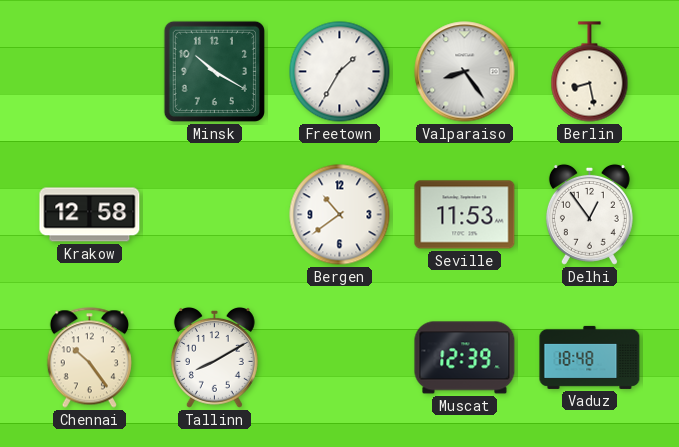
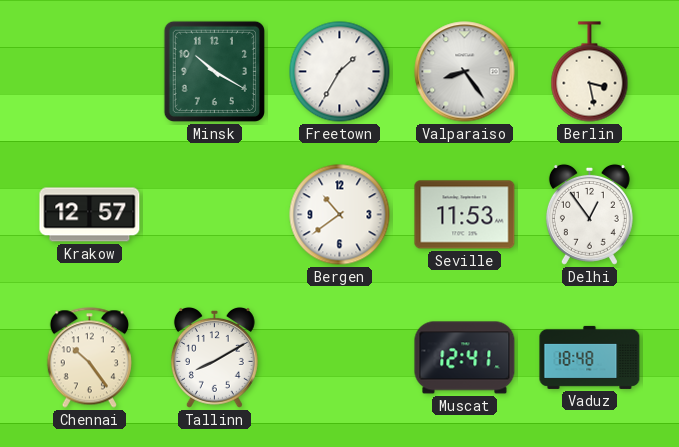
Berlin: 8:28 -> 3:28 (590, 72)
Krakow: 12:58 -> 12:57 (90, 215)
Muscat: 12:39 -> 12:41 (465, 358)
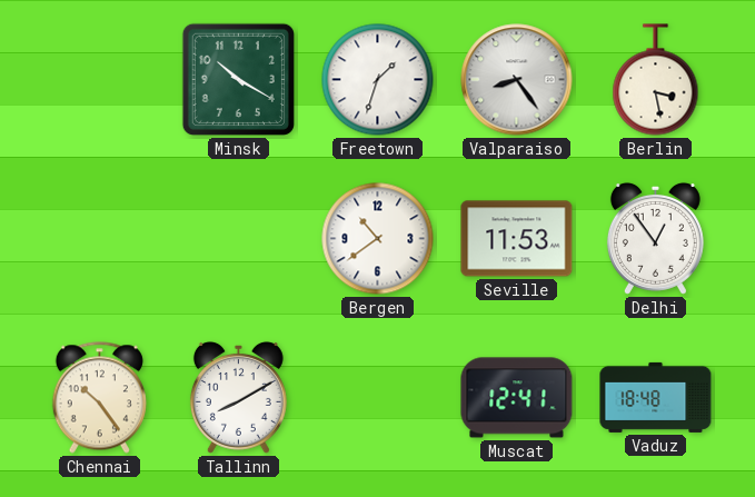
Freetown: 1:35 -> 1:33 (378, 80)
Krakow: 12:57 -> none (90, 215)
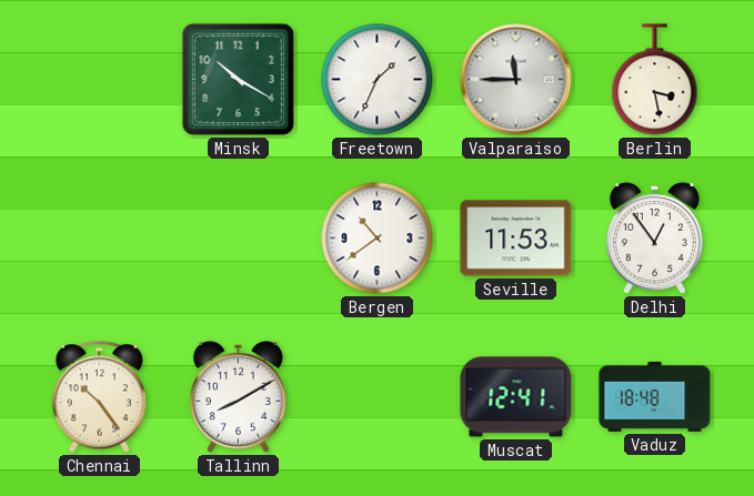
Freetown: 1:33 -> 1:34 (378, 80)
Valparaiso: 8:24 -> 11:45 (516, 80)
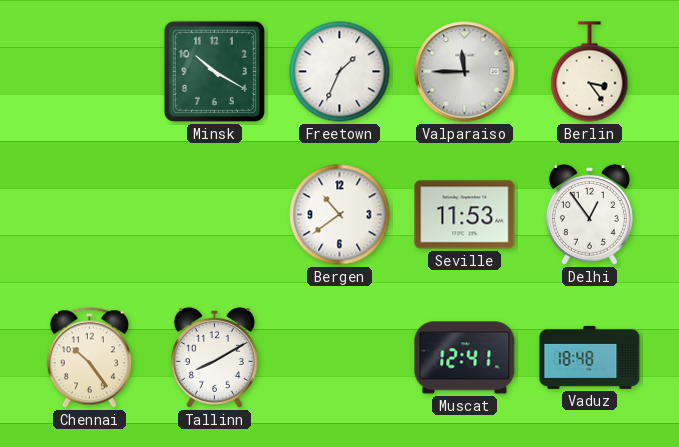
Berlin: 3:28 -> 3:24 (590, 72)
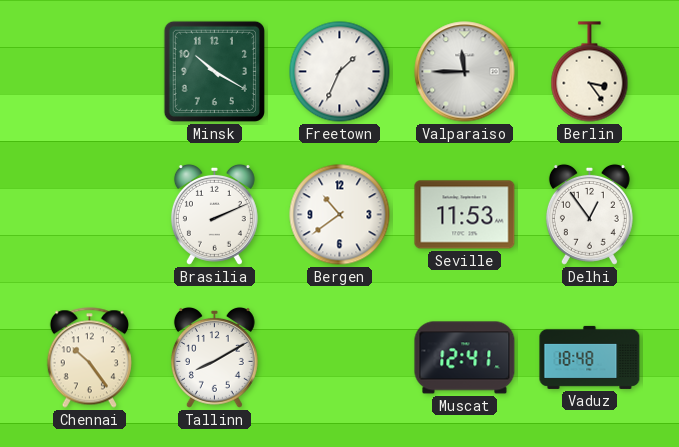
Brasilia: none -> 2:11 (214, 214)
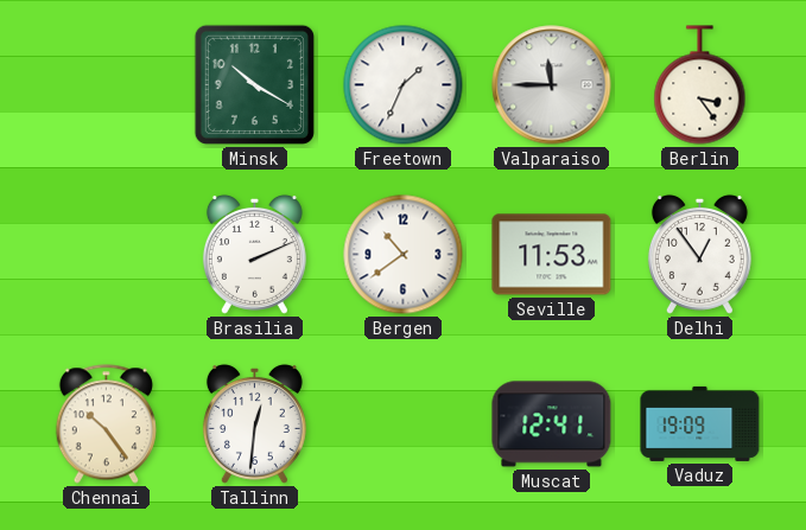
Tallinn: 8:10 -> 12:31 (254, 423)
Vaduz: 18:48 -> 19:09 (700, 423)
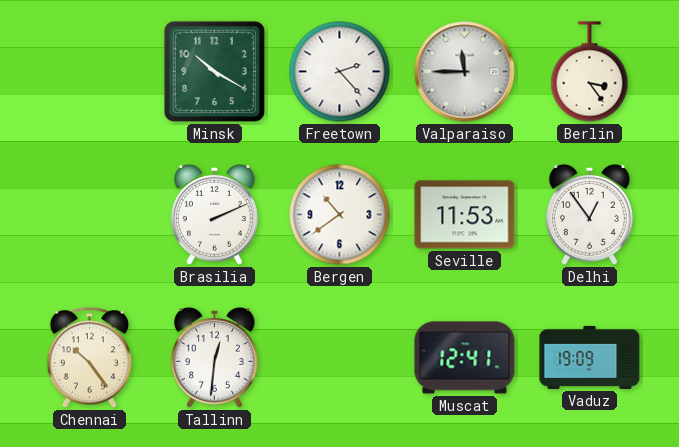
Freetown: 1:34 -> 2:23 (340, 72)
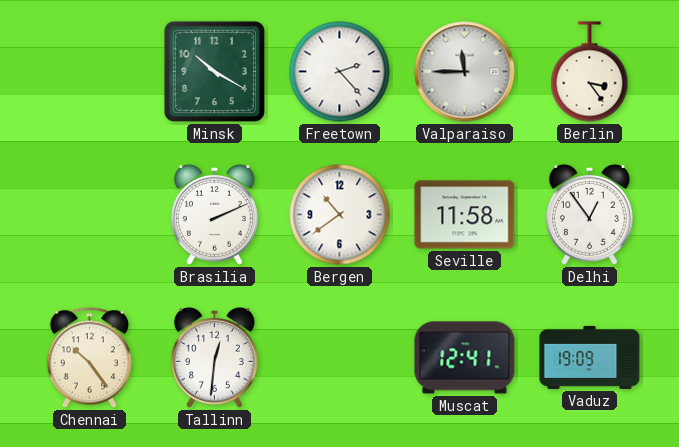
Seville: 11:53 -> 11:58 (465, 215)
